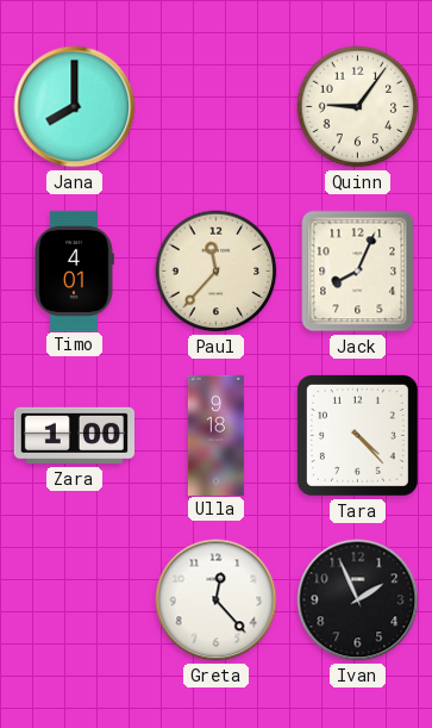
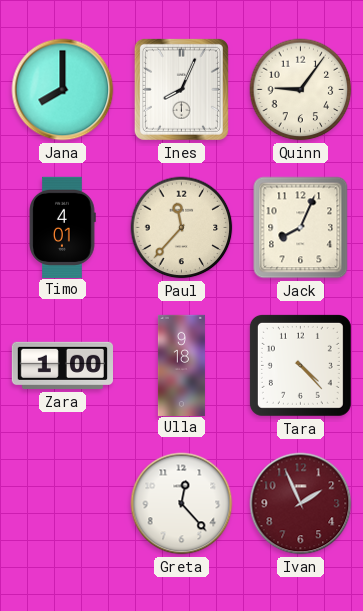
Ines: none -> 8:04 (181, 89)
Ivan dial: black -> burgundy (301, 504)
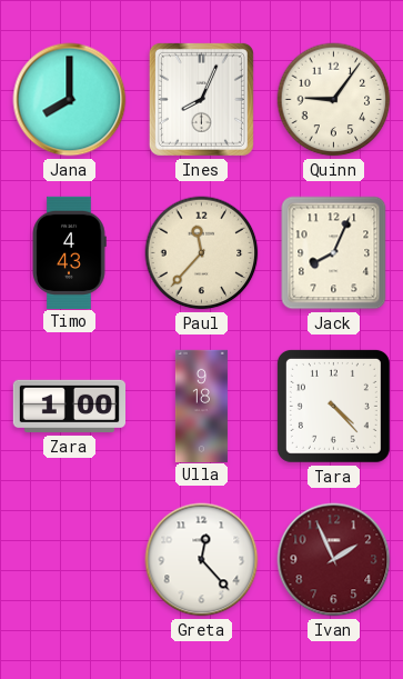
Timo: 4:01 -> 4:43 (69, 252)
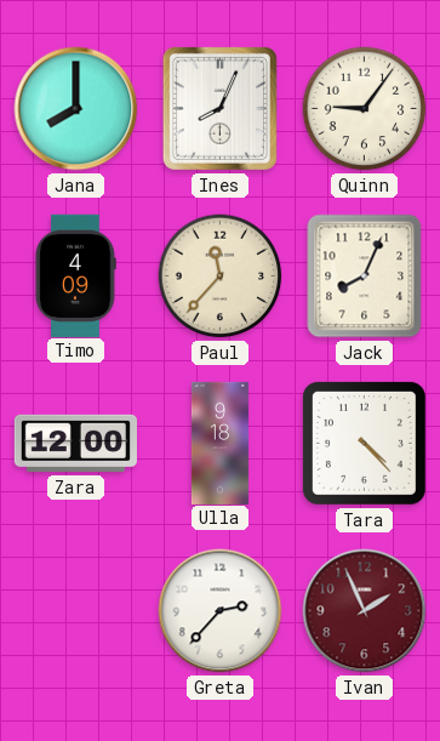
Timo: 4:43 -> 4:09 (75, 275)
Zara: 1:00 -> 12:00 (75, 444)
Greta: 12:23 -> 2:37 (221, 611)
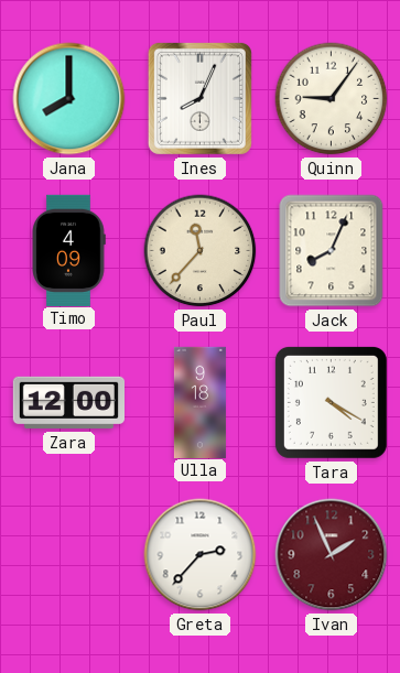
Tara: 4:23 -> 4:20 (331, 402)
